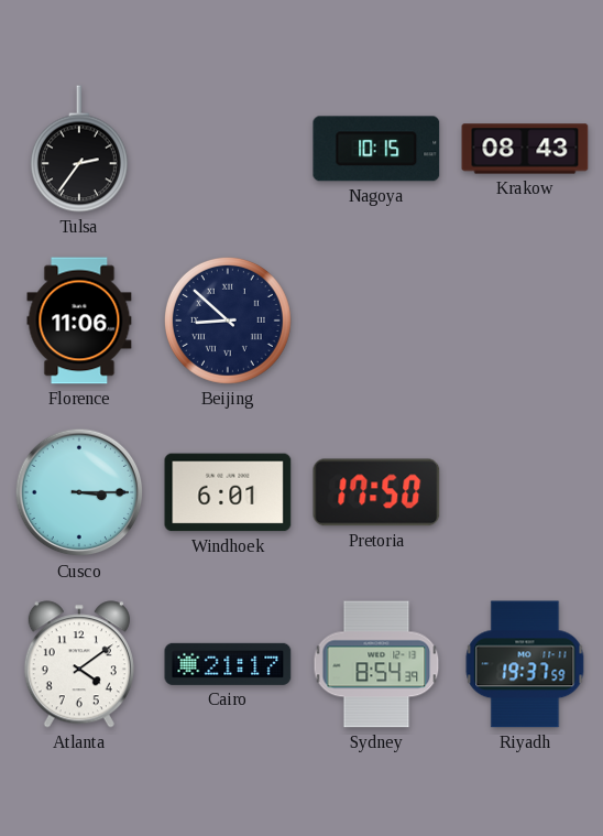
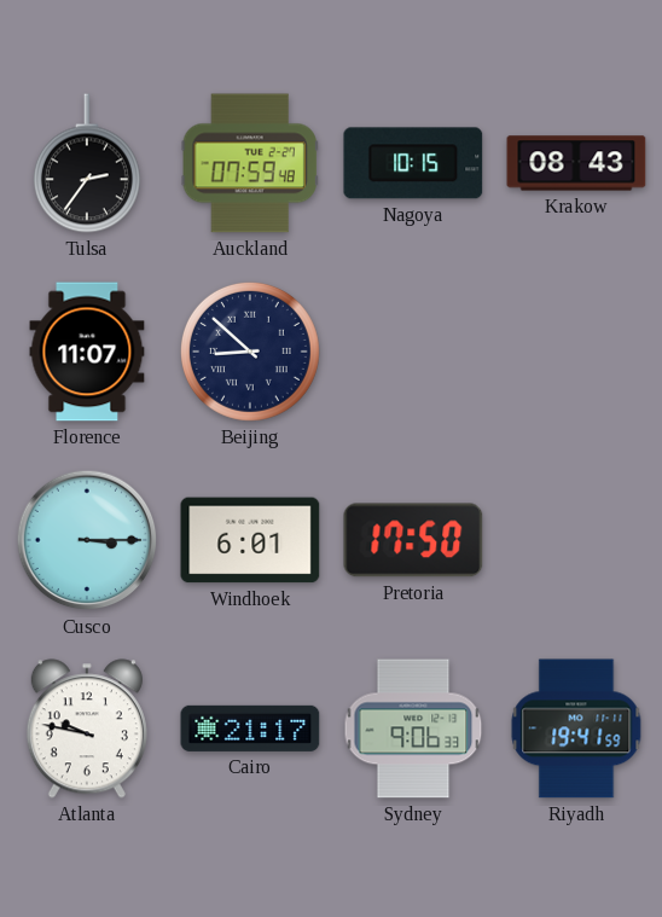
Auckland: none -> 07:59 (250, 163)
Florence: 11:06 -> 11:07 (87, 352)
Atlanta: 4:09 -> 9:47 (87, 729)
Sydney: 8:54 -> 9:06 (413, 729)
Riyadh: 19:37 -> 19:41 (576, 729)
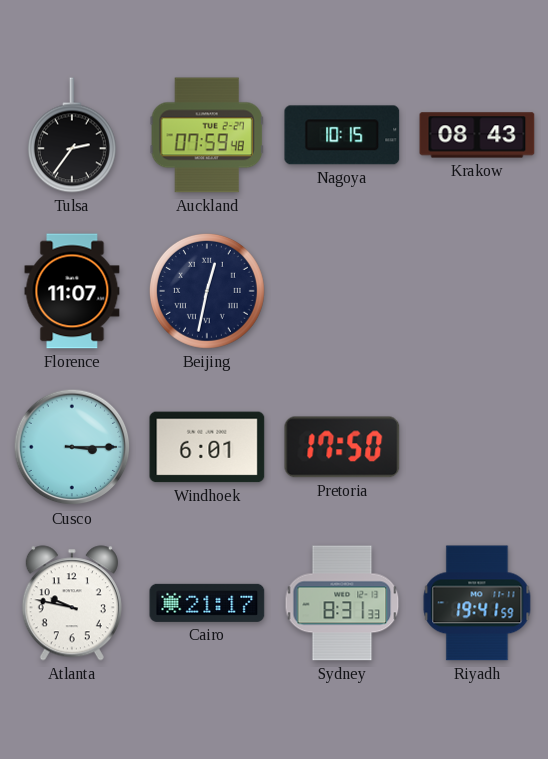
Beijing: 8:52 -> 12:32 (207, 291)
Sydney: 9:06 -> 8:31 (342, 603)
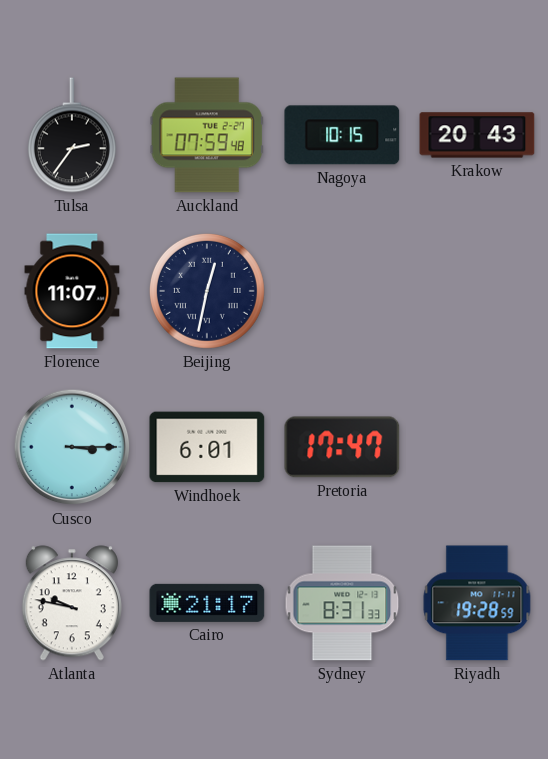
Krakow: 08:43 -> 20:43 (477, 135)
Pretoria: 17:50 -> 17:47 (342, 447)
Riyadh: 19:41 -> 19:28 (477, 603)
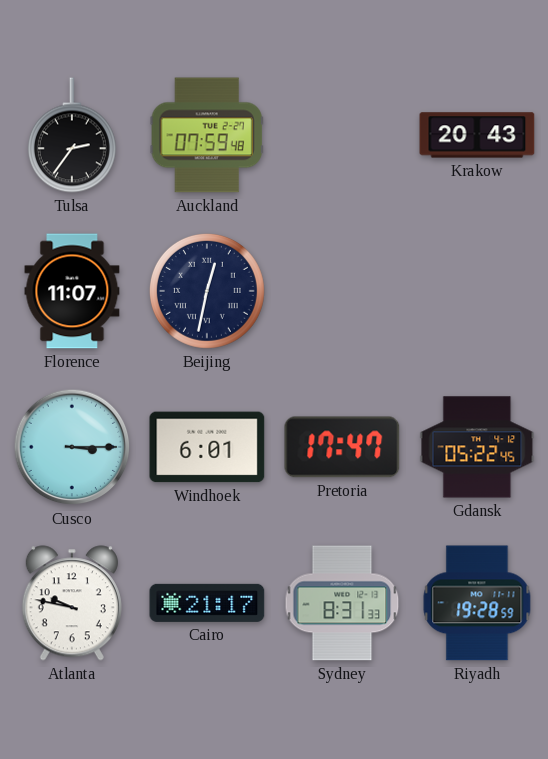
Nagoya: 10:15 -> none (342, 135)
Gdansk: none -> 05:22 (477, 447)
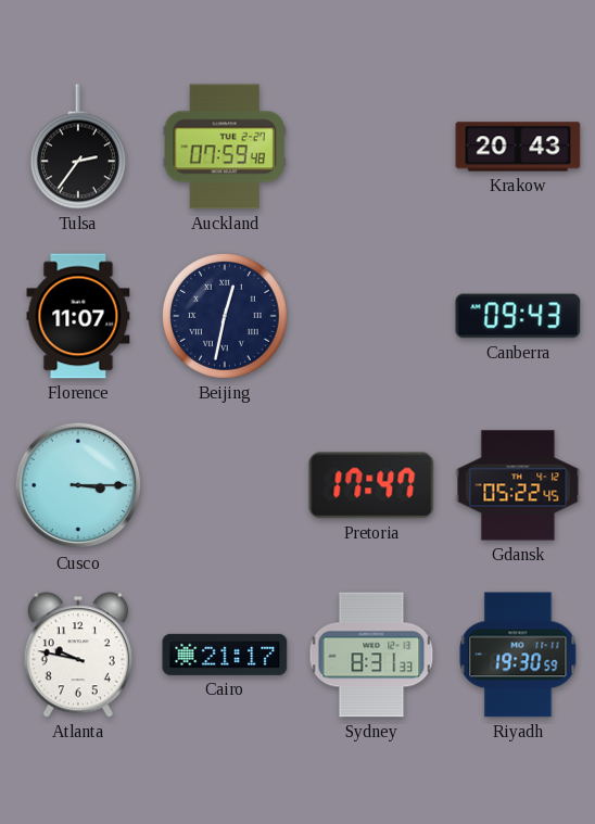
Canberra: none -> 09:43 (518, 316)
Windhoek: 6:01 -> none (207, 447)
Riyadh: 19:28 -> 19:30 (518, 655)
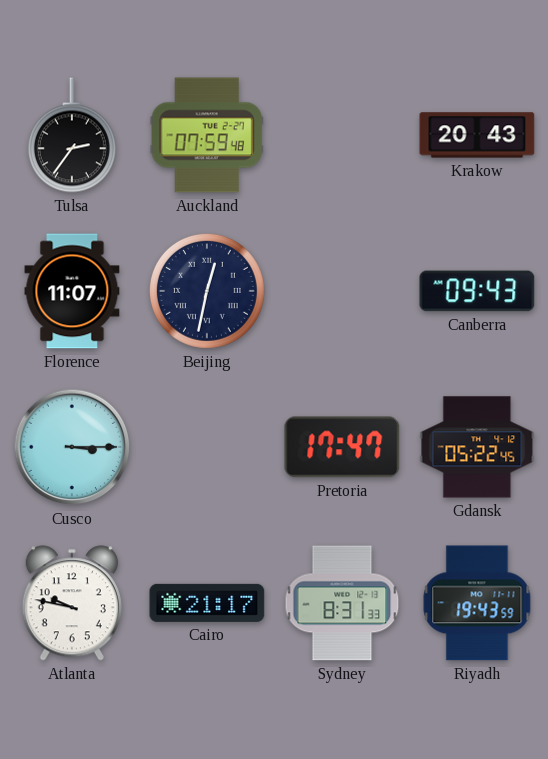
Riyadh: 19:30 -> 19:43 (477, 603)
